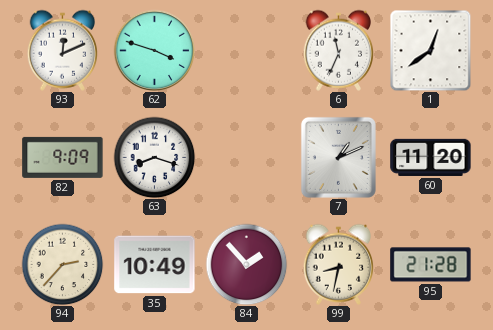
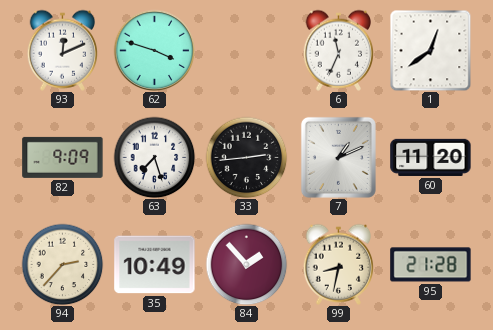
63: 8:18 -> 7:27 (154, 157)
33: none -> 2:44 (246, 157)
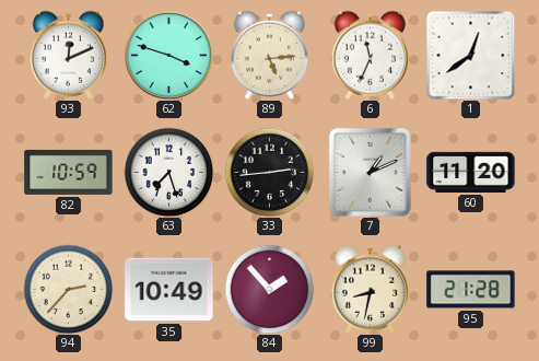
89: none -> 5:14 (270, 55)
82: 9:09 -> 10:59 (69, 172)
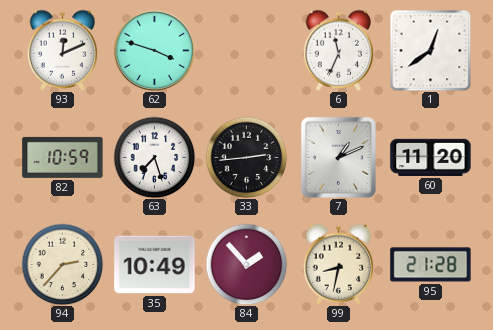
89: 5:14 -> none (270, 55)
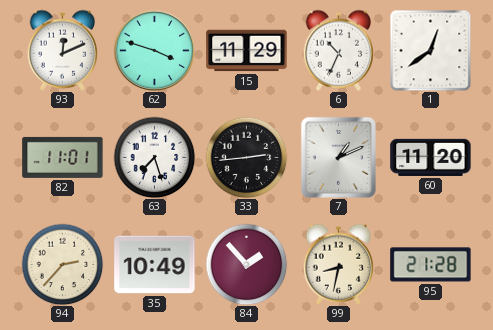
15: none -> 11:29 (247, 51)
6: 11:34 -> 10:34 (339, 50)
82: 10:59 -> 11:01 (63, 157)
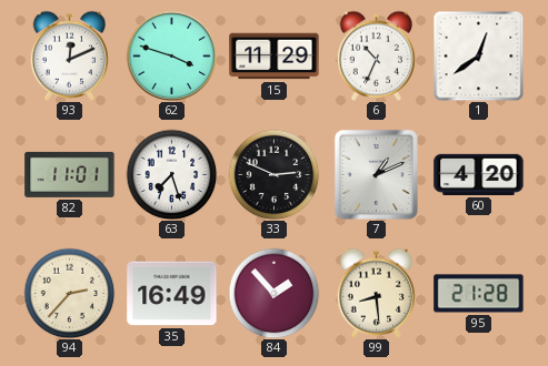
33: 2:44 -> 2:49 (273, 174)
60: 11:20 -> 4:20 (479, 174)
35: 10:49 -> 16:49 (172, 294)
99: 8:32 -> 8:29 (377, 293)
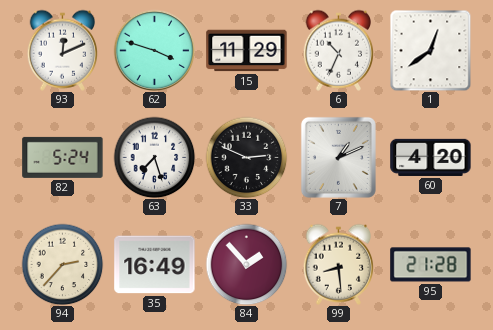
82: 11:01 -> 5:24 (63, 157)
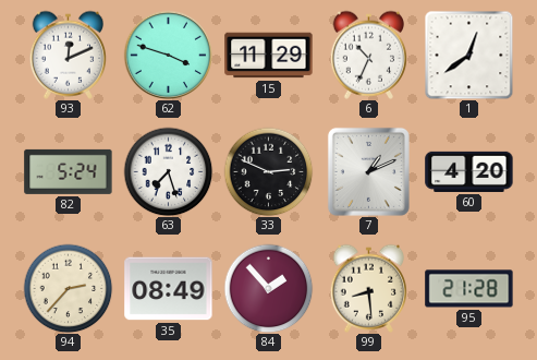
35: 16:49 -> 08:49 (169, 289)
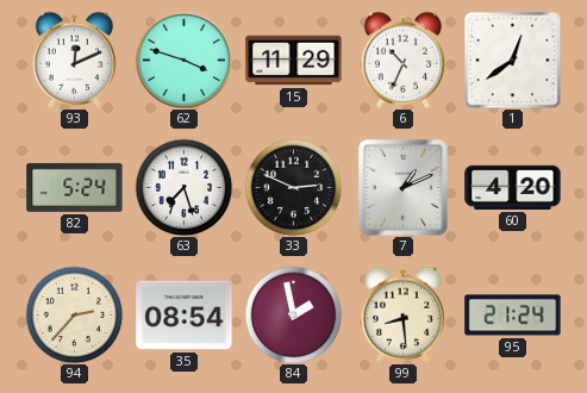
35: 08:49 -> 08:54 (185, 316)
84: 1:53 -> 1:58 (293, 314)
95: 21:28 -> 21:24 (513, 316)
